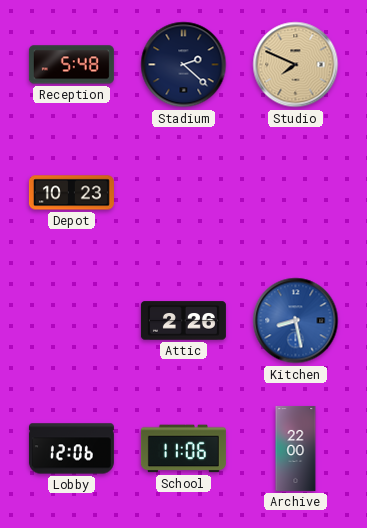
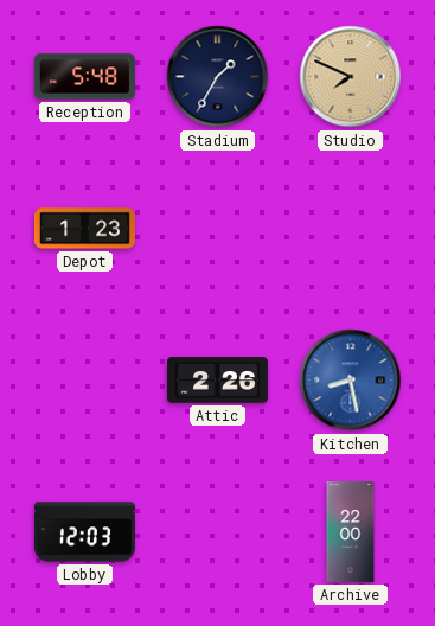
Stadium: 2:22 -> 1:35 (218, 77)
Depot: 10:23 -> 1:23 (84, 229)
Lobby: 12:06 -> 12:03 (84, 532)
School: 11:06 -> none (183, 449)
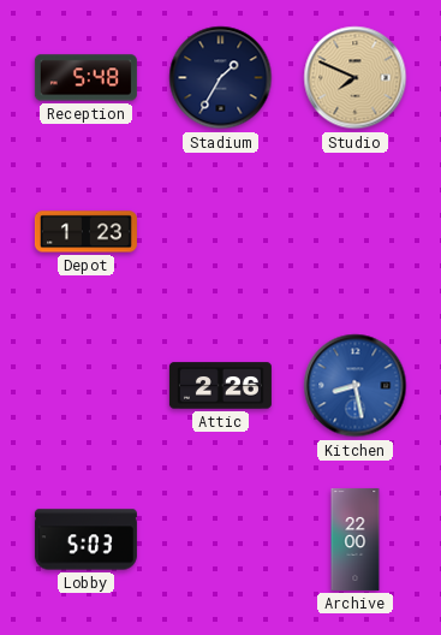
Lobby: 12:03 -> 5:03 (85, 540)
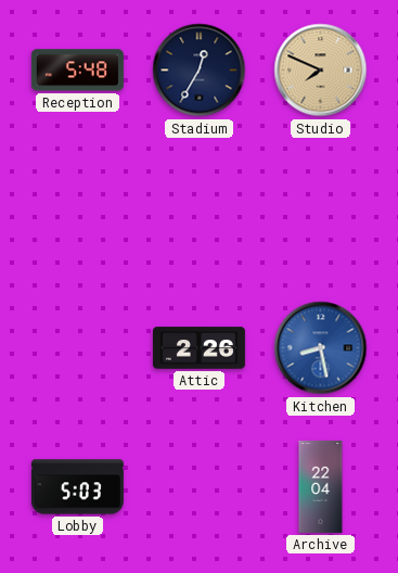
Stadium: 1:35 -> 12:35 (200, 71)
Depot: 1:23 -> none (85, 232)
Archive: 22:00 -> 22:04 (321, 486)
